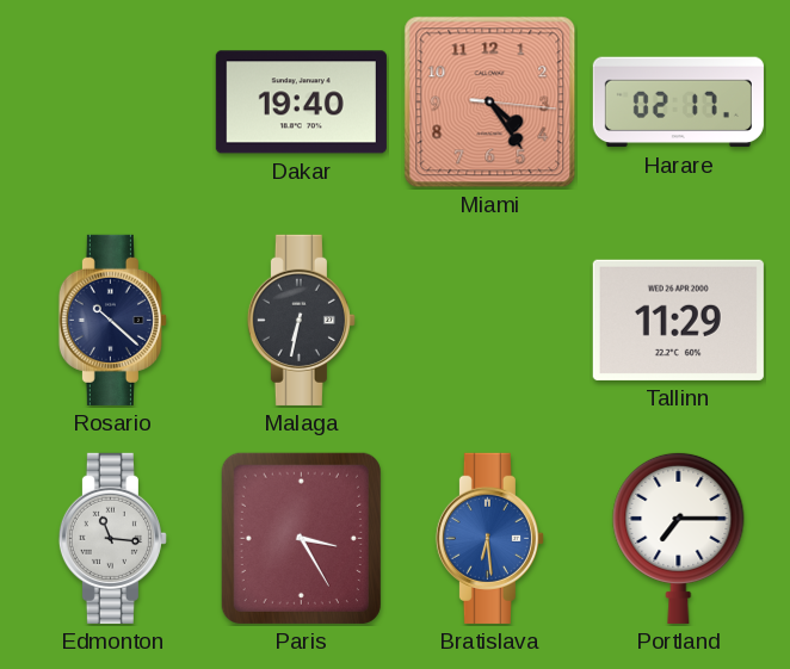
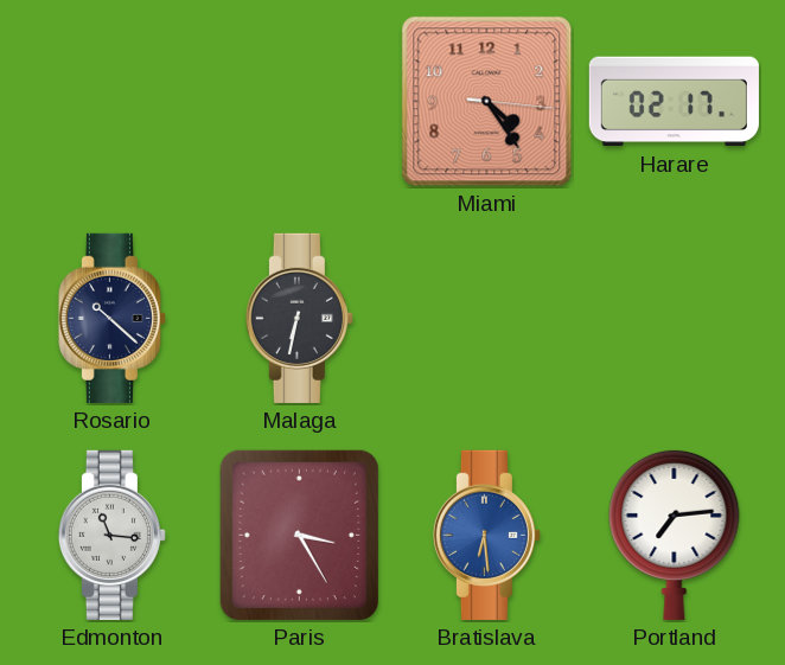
Dakar: 19:40 -> none (301, 103)
Tallinn: 11:29 -> none (678, 320)
Portland: 7:15 -> 7:14 (675, 535)
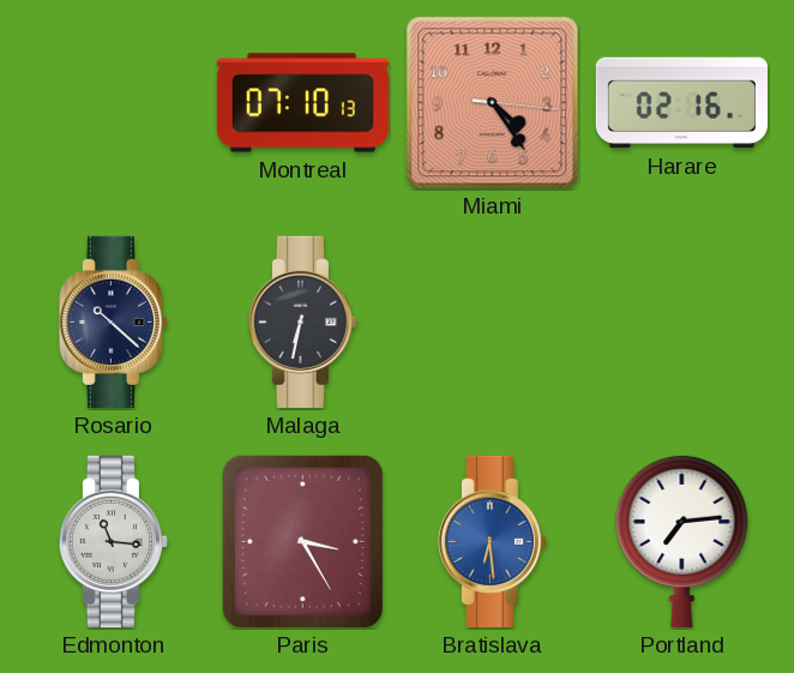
Montreal: none -> 07:10 (302, 103)
Harare: 02:17 -> 02:16 (681, 103)
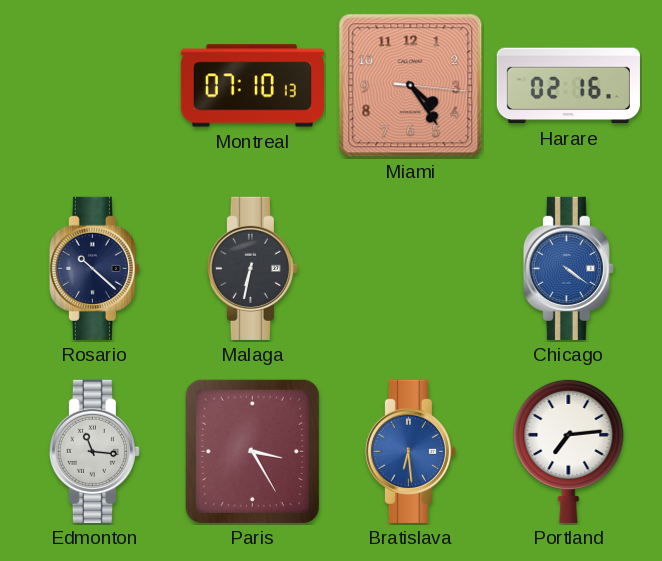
Chicago: none -> 4:21 (568, 268)
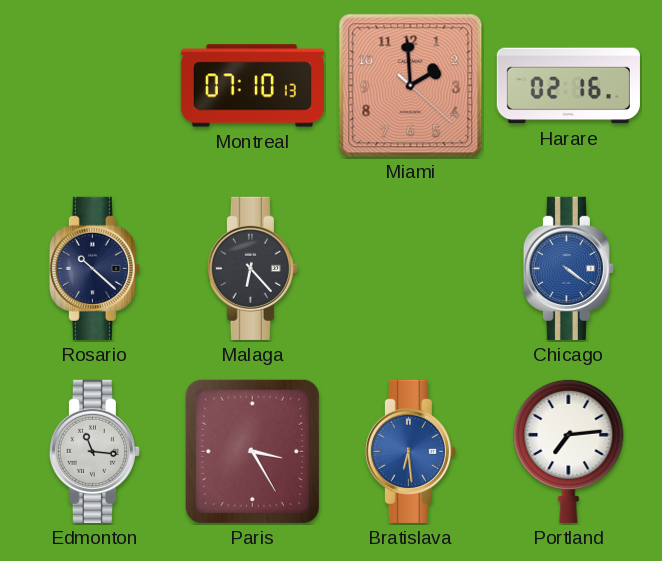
Miami: 4:24 -> 1:59 (411, 86)
Malaga: 6:32 -> 6:23 (252, 268)
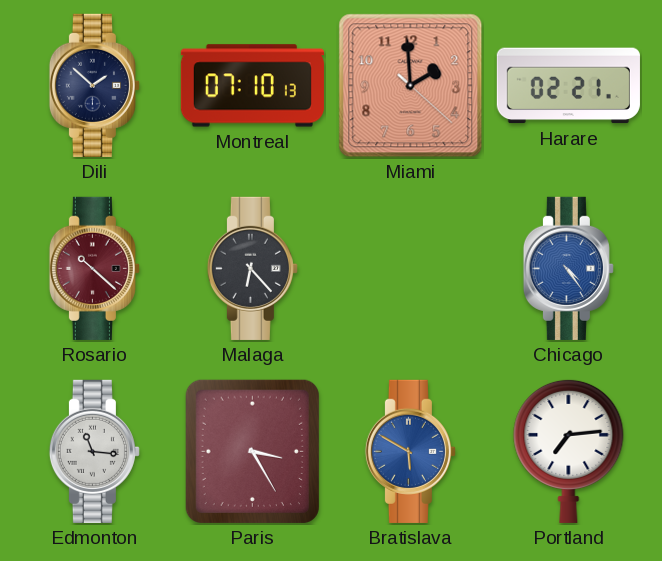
Dili: none -> 1:52 (94, 85)
Harare: 02:16 -> 02:21 (568, 86)
Rosario dial: navy -> burgundy (94, 268)
Chicago: 4:21 -> 4:24 (568, 268)
Bratislava: 6:29 -> 5:50 (410, 451)
